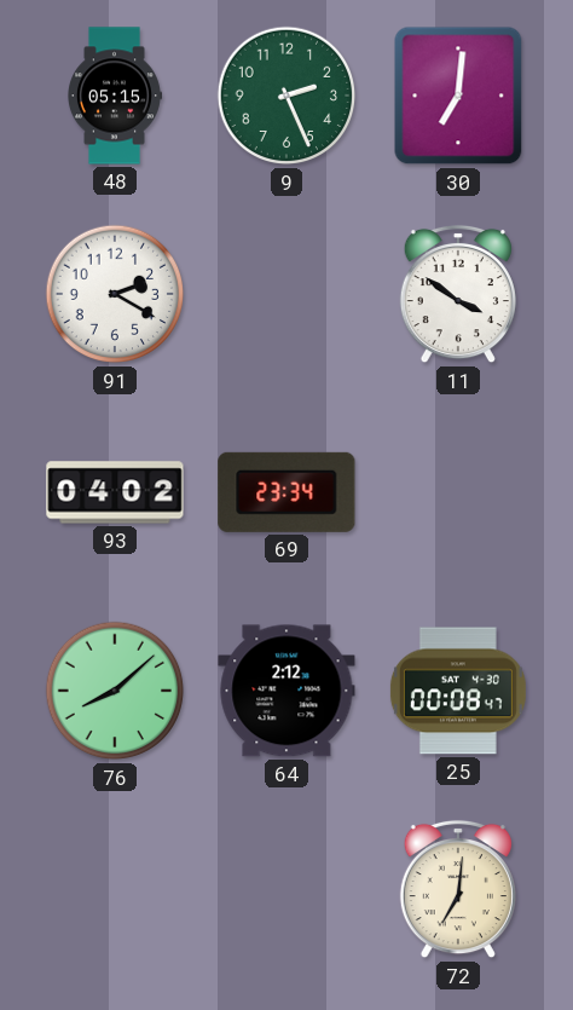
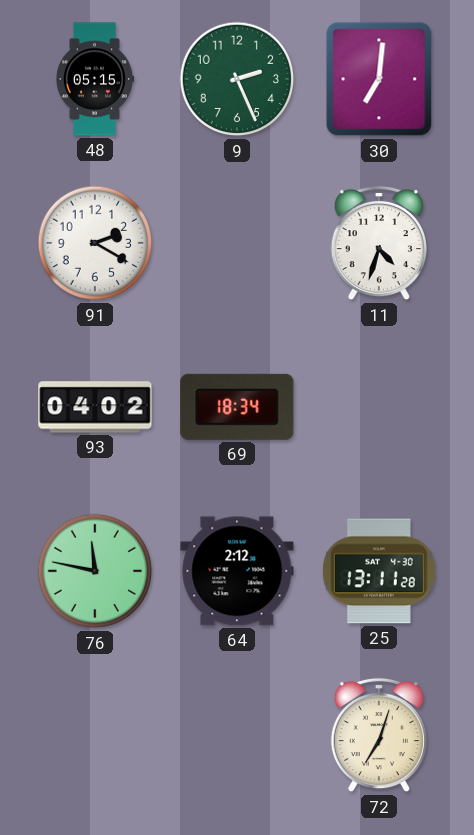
11: 3:51 -> 4:33 (379, 243)
69: 23:34 -> 18:34 (237, 407)
76: 8:08 -> 11:47 (95, 571)
25: 00:08 -> 13:11 (379, 571)
72: 7:01 -> 7:03 (379, 735)
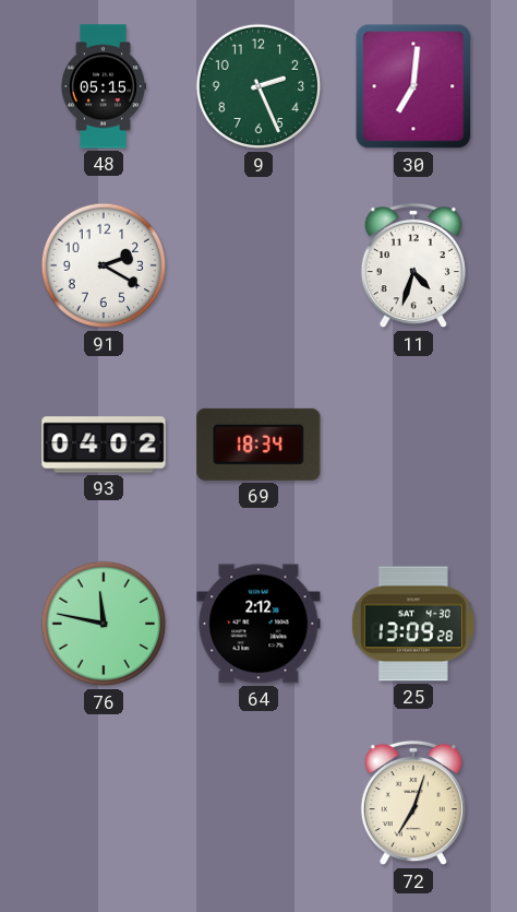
25: 13:11 -> 13:09 (413, 624)
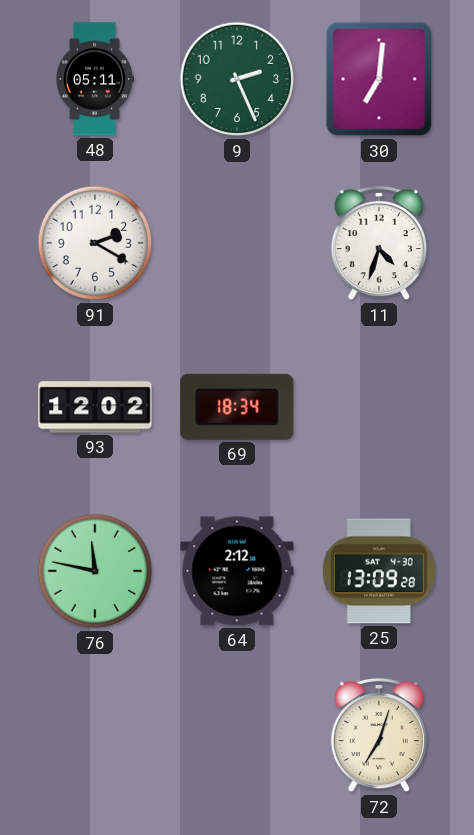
48: 05:15 -> 05:11 (95, 79)
93: 04:02 -> 12:02 (95, 407)
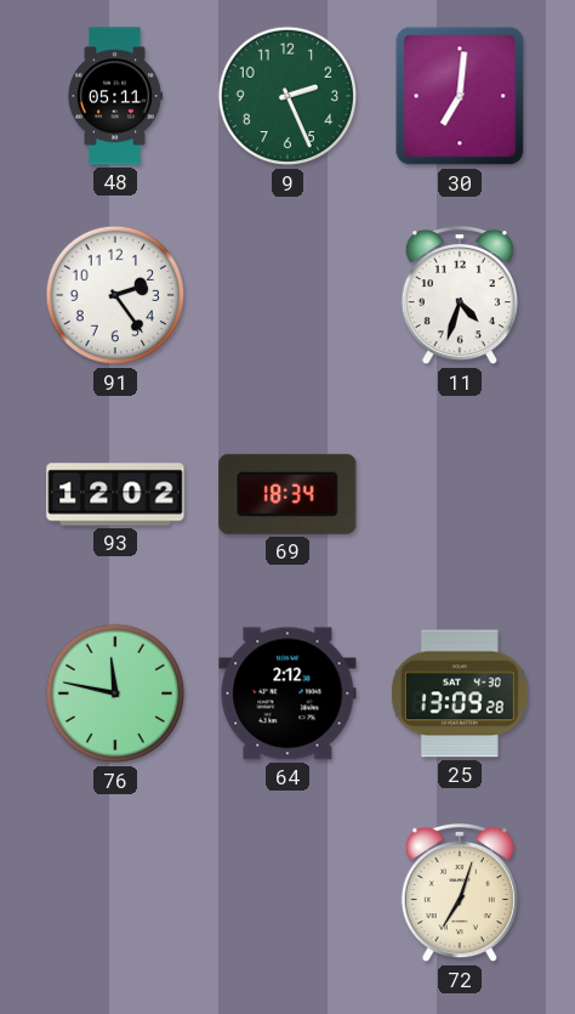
91: 2:20 -> 2:24 (115, 295)
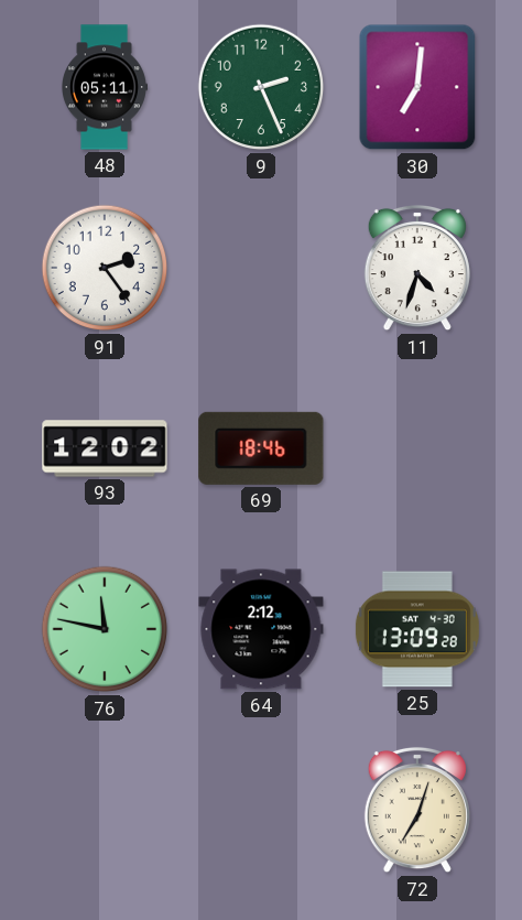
69: 18:34 -> 18:46 (261, 448)
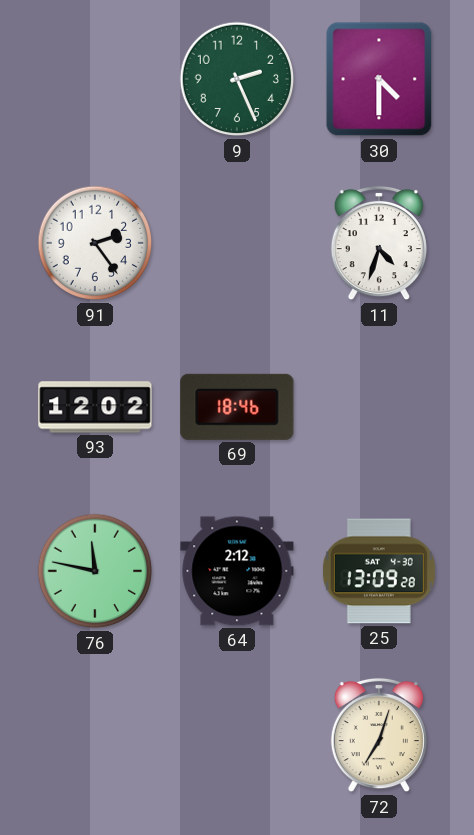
48: 05:11 -> none (105, 87)
30: 7:01 -> 4:30 (379, 79)
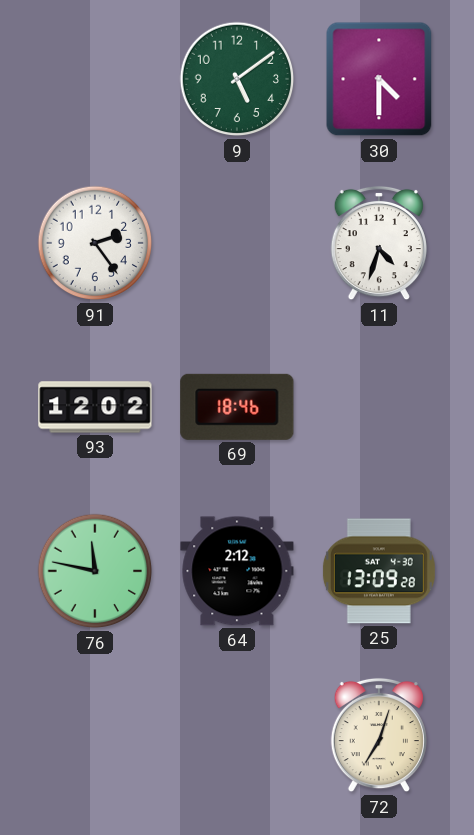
9: 2:26 -> 5:09 (237, 79)
